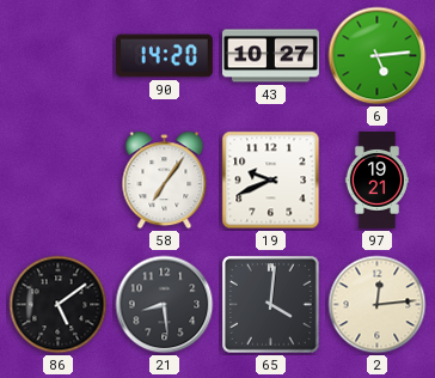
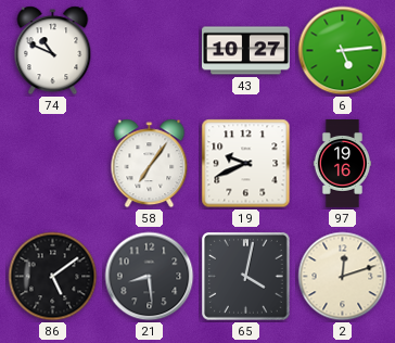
74: none -> 10:49 (53, 51)
90: 14:20 -> none (164, 56)
97: 19:21 -> 19:16 (342, 164)
65: 4:01 -> 4:02 (246, 277)
2: 12:14 -> 12:12 (343, 277)
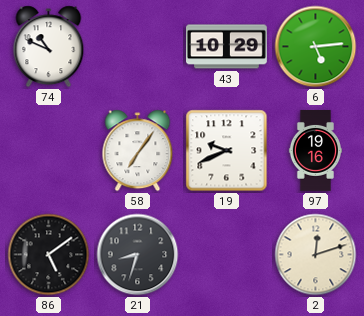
43: 10:27 -> 10:29 (227, 47)
21: 8:29 -> 8:33 (138, 255)
65: 4:02 -> none (246, 277)
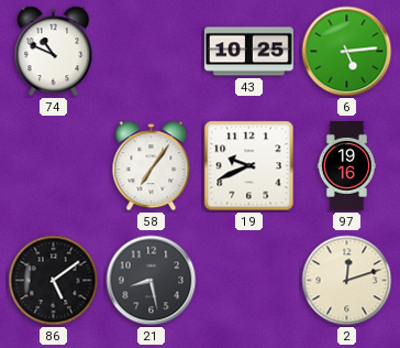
43: 10:29 -> 10:25 (249, 52)
21: 8:33 -> 8:28 (152, 281)
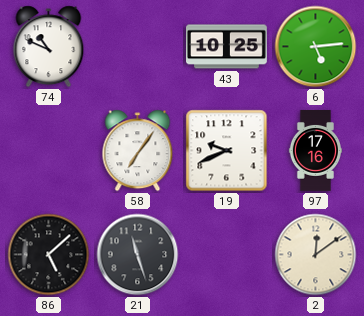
97: 19:16 -> 17:16 (315, 151)
86: 5:09 -> 5:08 (49, 255)
21: 8:28 -> 11:27 (138, 255)
2: 12:12 -> 12:09 (316, 255)
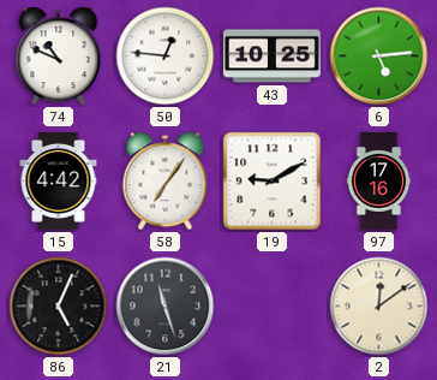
50: none -> 12:46 (166, 57)
15: none -> 4:42 (59, 182)
19: 9:41 -> 9:10 (273, 182)
86: 5:08 -> 5:04 (59, 307)
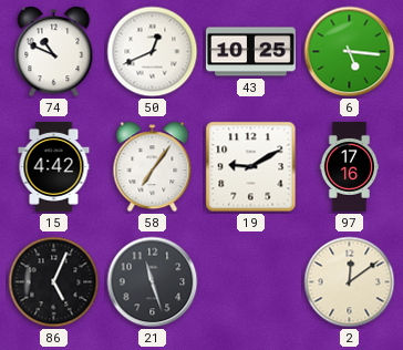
50: 12:46 -> 12:41 (153, 52)
6: 5:14 -> 5:16 (350, 52)
